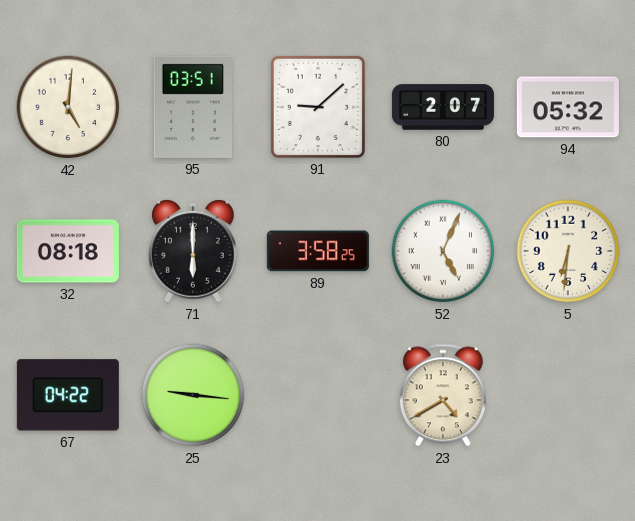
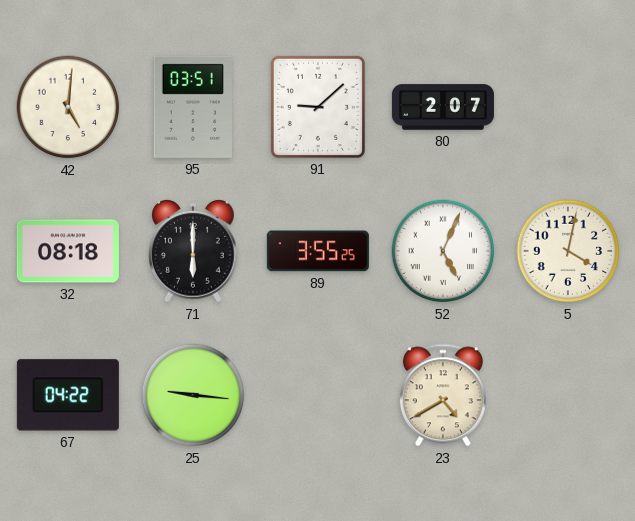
94: 05:32 -> none (568, 107)
89: 3:58 -> 3:55 (318, 251)
5: 6:31 -> 4:02 (568, 251)
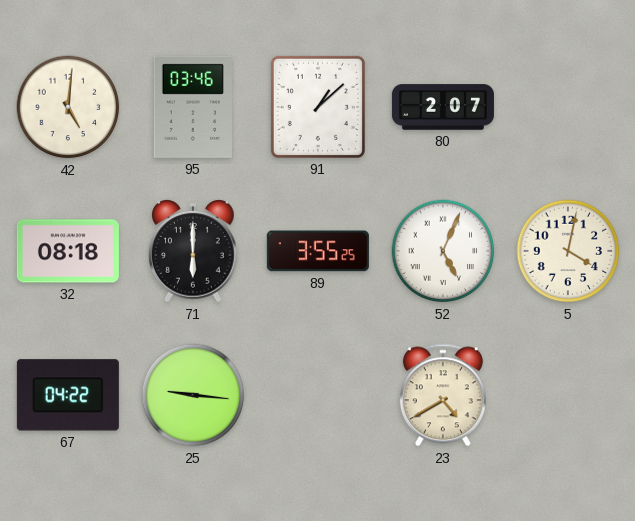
95: 03:51 -> 03:46 (193, 107)
91: 9:08 -> 1:08 (318, 107)
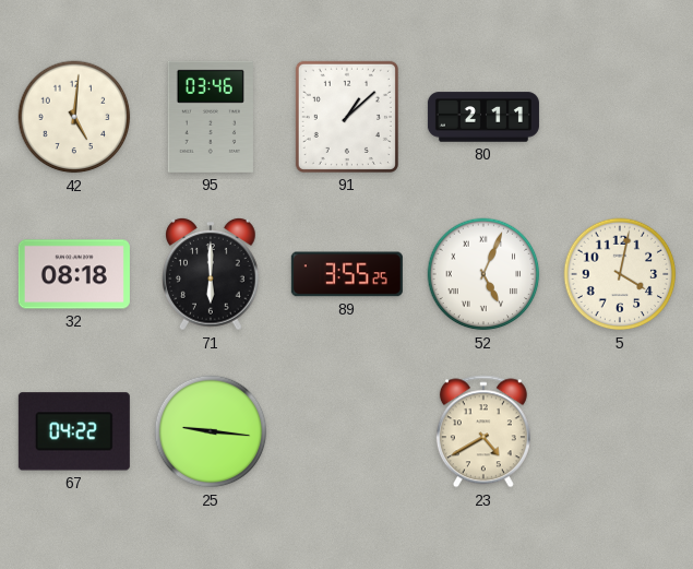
80: 2:07 -> 2:11 (483, 117)
